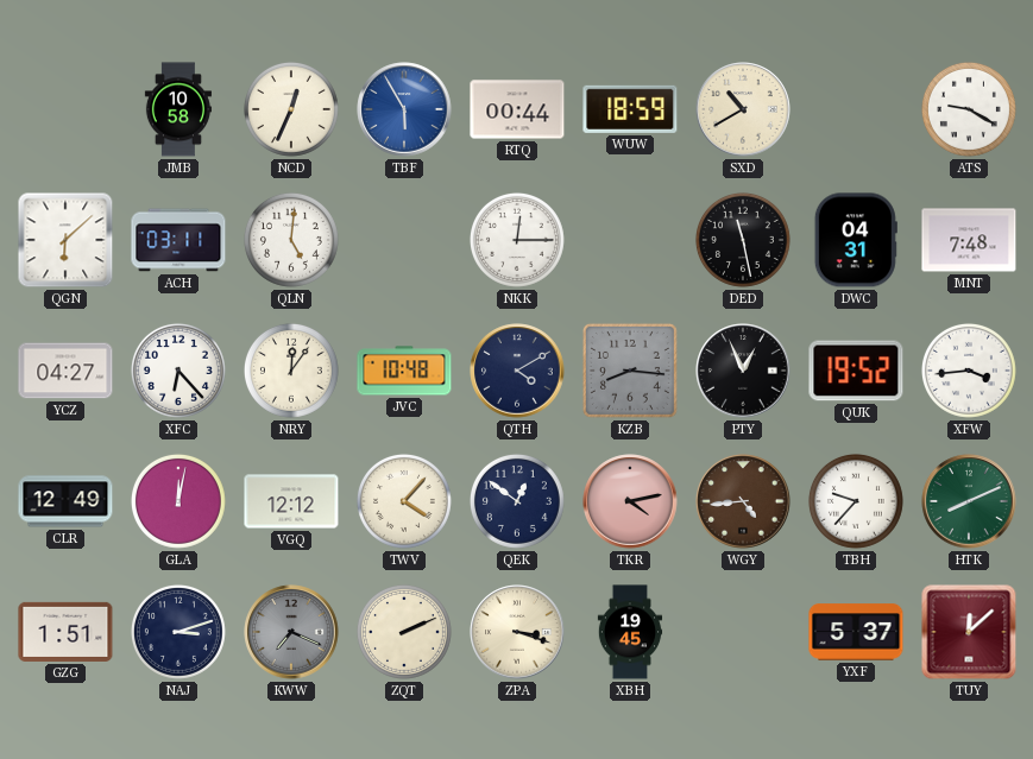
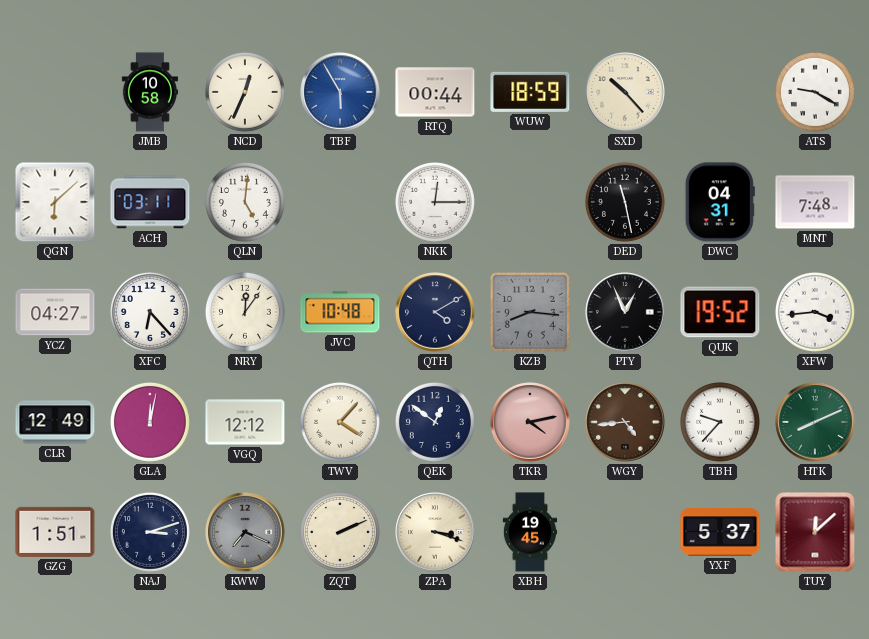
SXD: 10:40 -> 10:23 (625, 92)
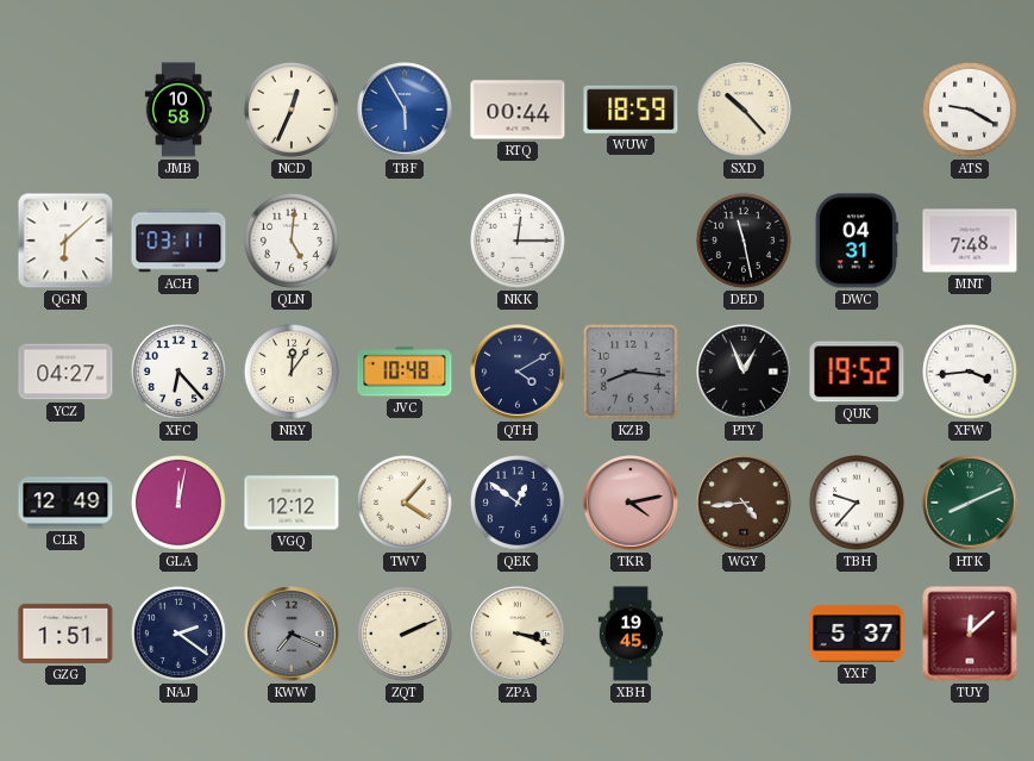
NAJ: 3:12 -> 2:21 (178, 634)
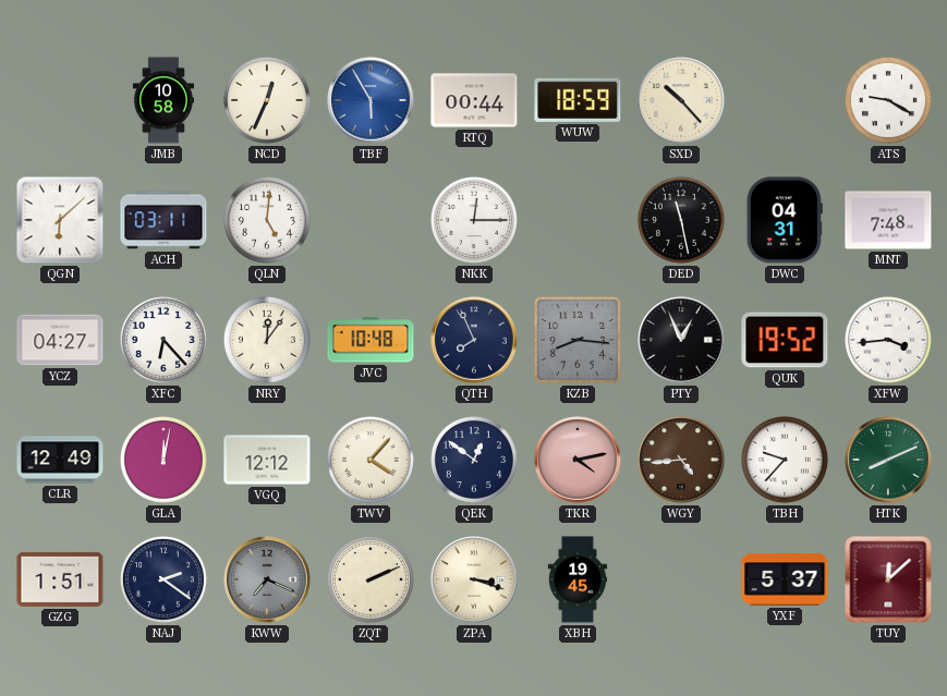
QTH: 4:10 -> 7:56 (474, 340)
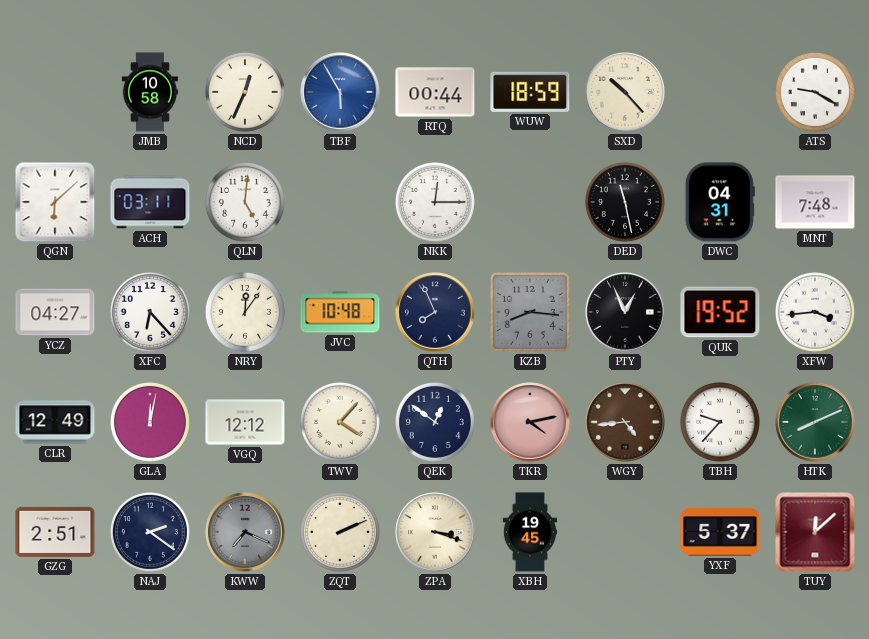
GZG: 1:51 -> 2:51 (55, 532)
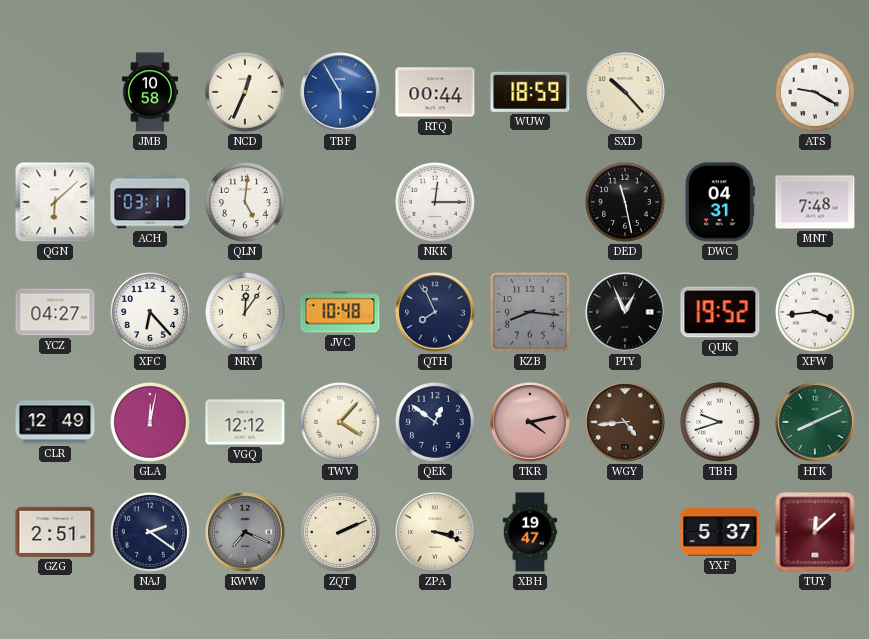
TBH: 9:37 -> 9:42 (720, 422)
XBH: 19:45 -> 19:47 (530, 532)
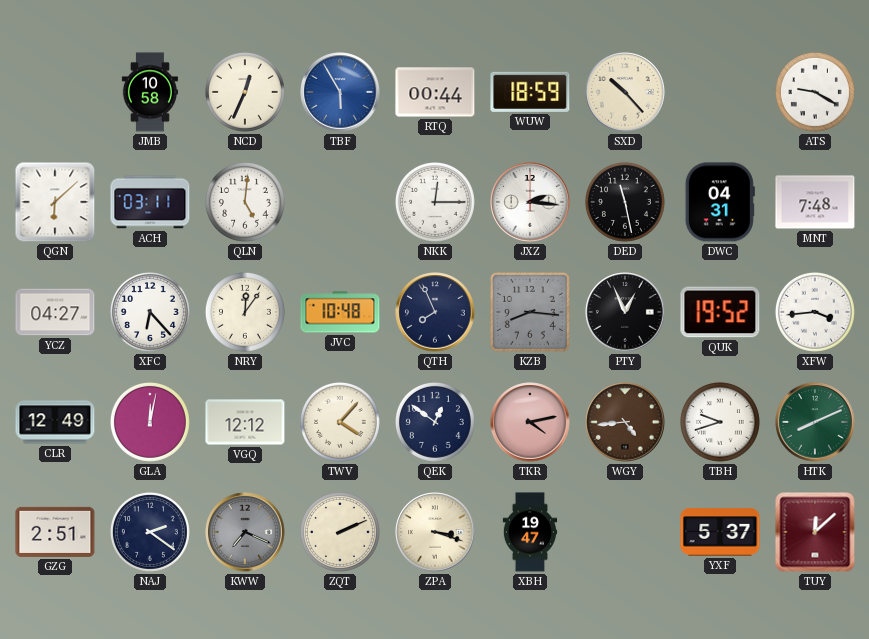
JXZ: none -> 2:16 (530, 202)
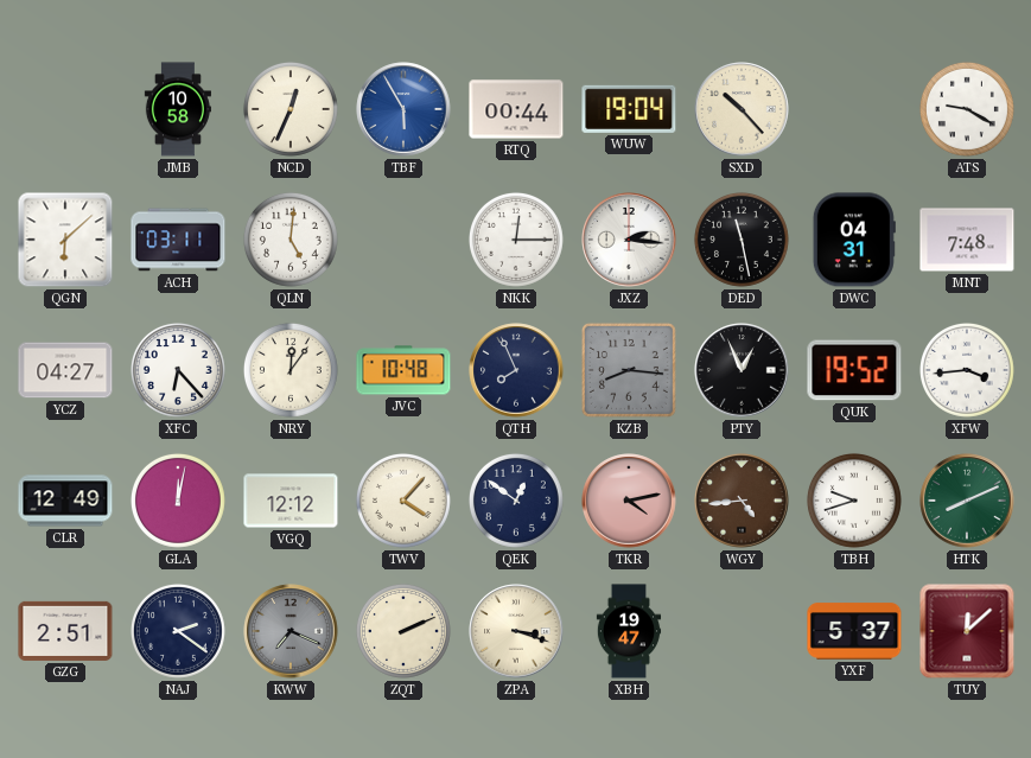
WUW: 18:59 -> 19:04 (629, 109)
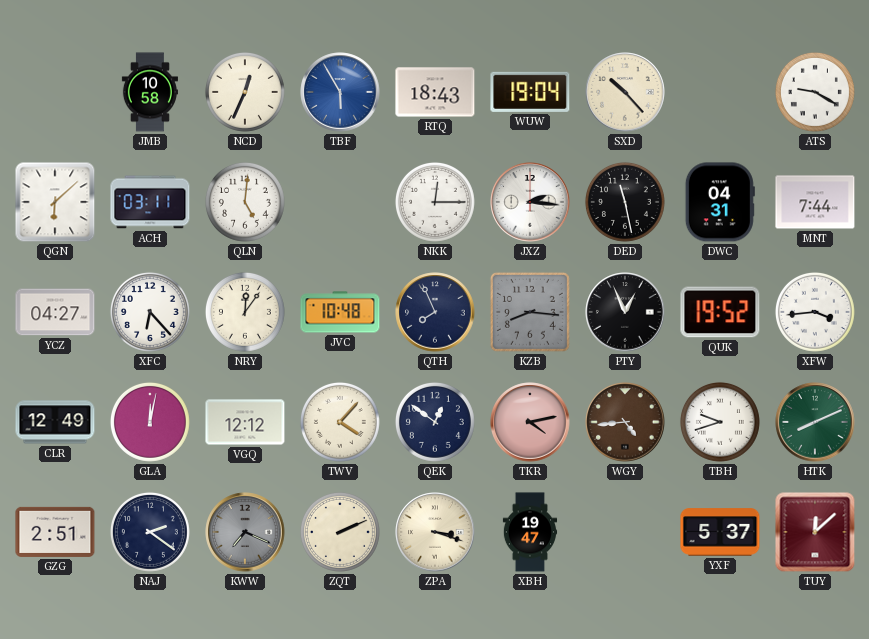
RTQ: 00:44 -> 18:43 (435, 92)
MNT: 7:48 -> 7:44 (815, 202)
